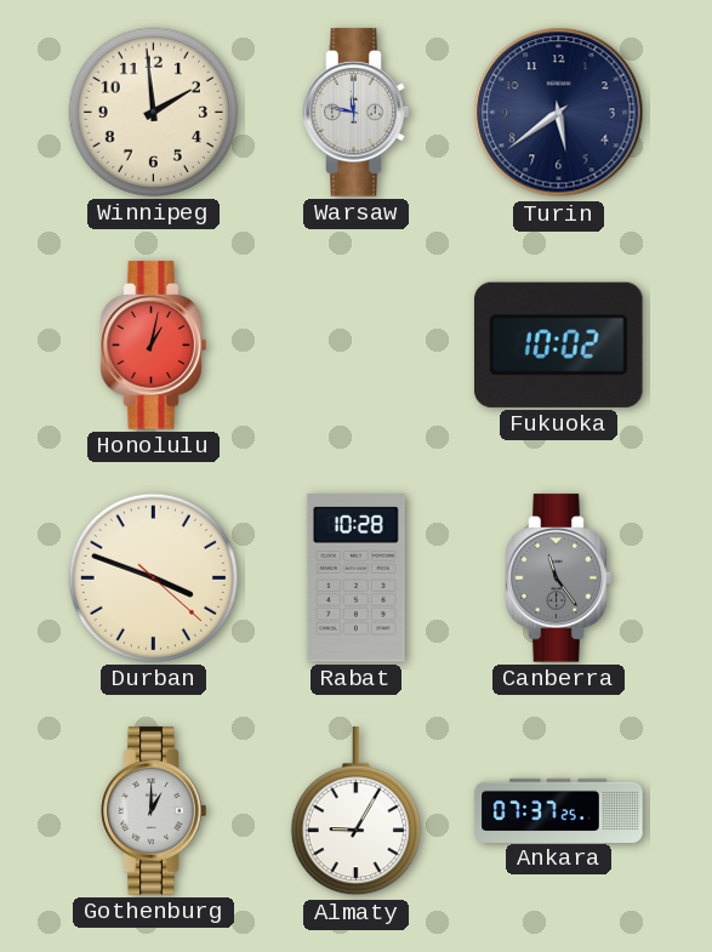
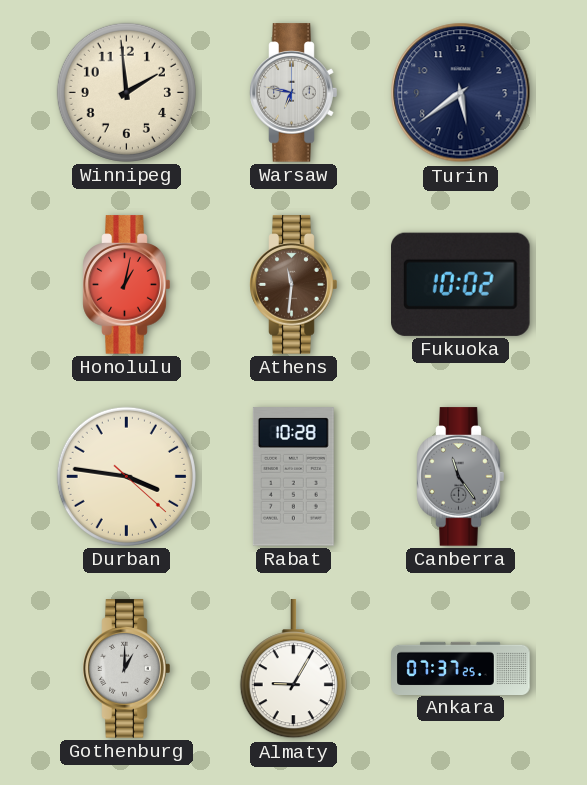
Warsaw: 11:47 -> 6:47 (294, 93)
Athens: none -> 11:31 (294, 285)
Durban: 3:48 -> 3:46 (126, 476)
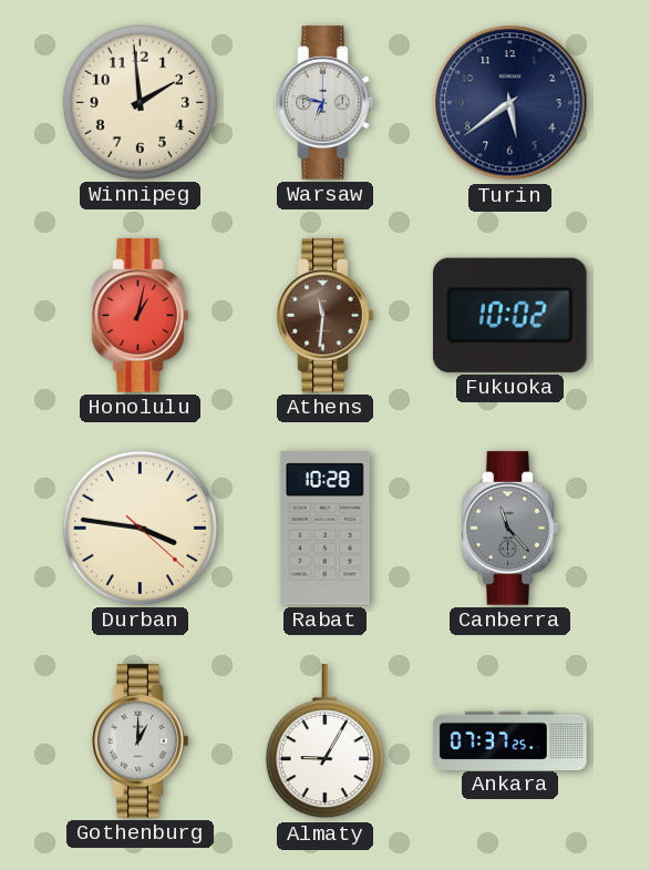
Canberra: 11:24 -> 11:23 (510, 529)
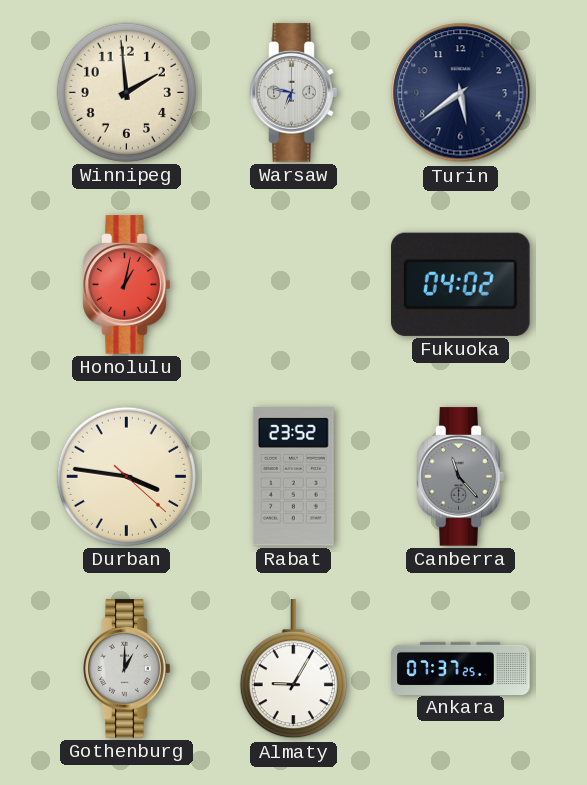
Athens: 11:31 -> none (326, 316)
Fukuoka: 10:02 -> 04:02 (461, 284)
Rabat: 10:28 -> 23:52 (293, 477)
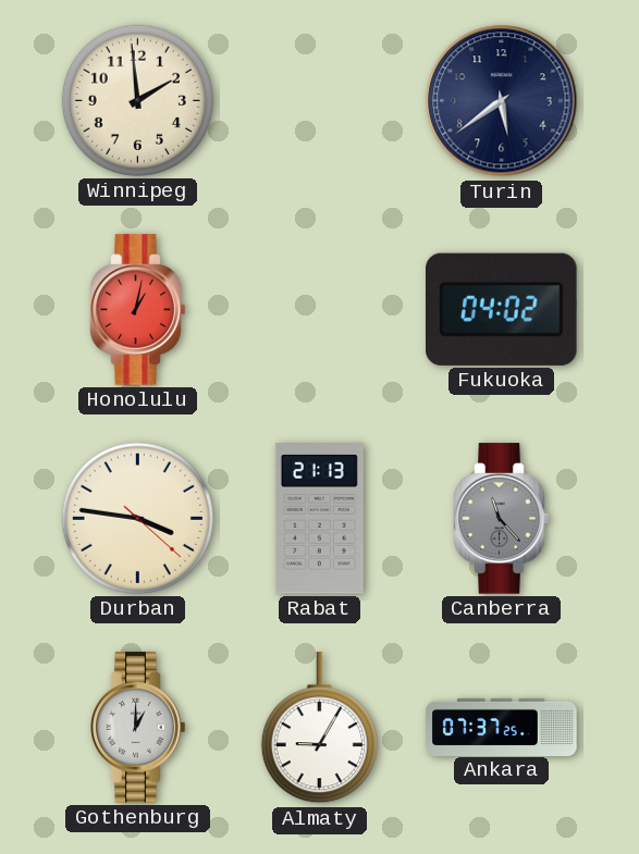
Warsaw: 6:47 -> none (294, 93)
Rabat: 23:52 -> 21:13 (319, 519)
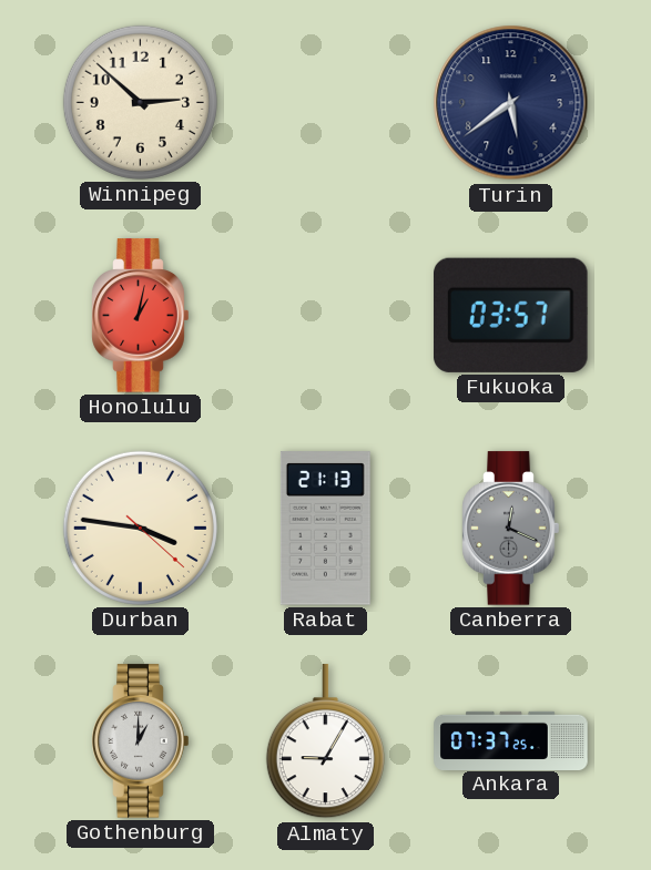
Winnipeg: 1:59 -> 2:52 (140, 102)
Fukuoka: 04:02 -> 03:57 (511, 315)
Canberra: 11:23 -> 12:19 (511, 529)
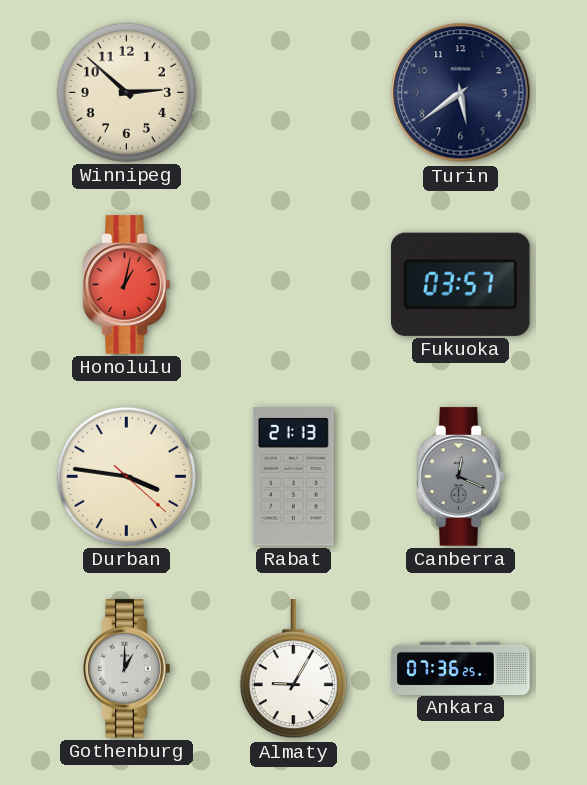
Ankara: 07:37 -> 07:36 (461, 668)
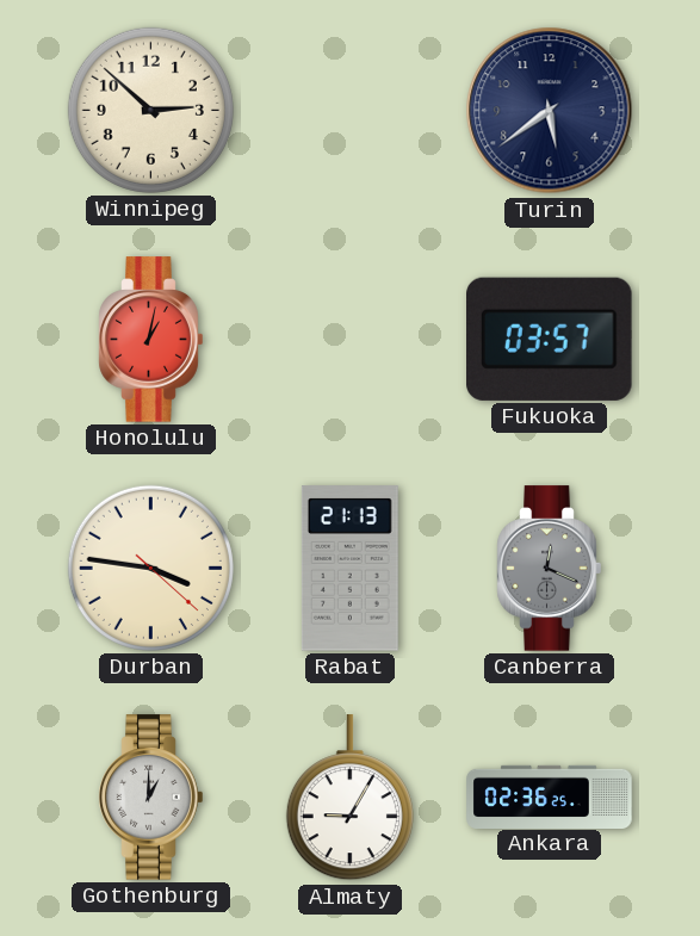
Ankara: 07:36 -> 02:36 (550, 796)
